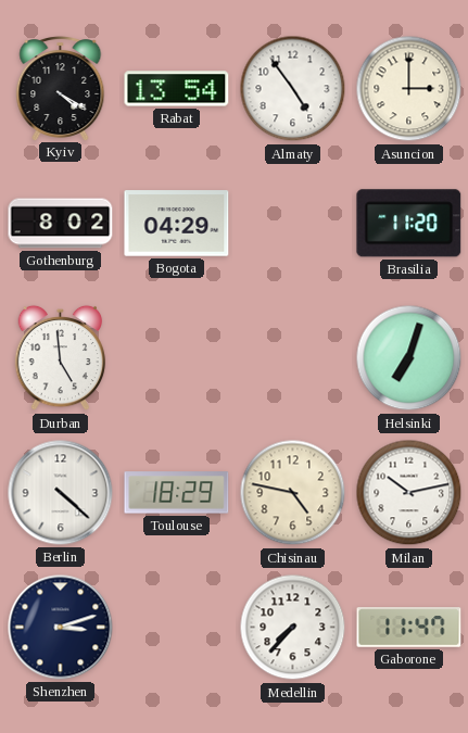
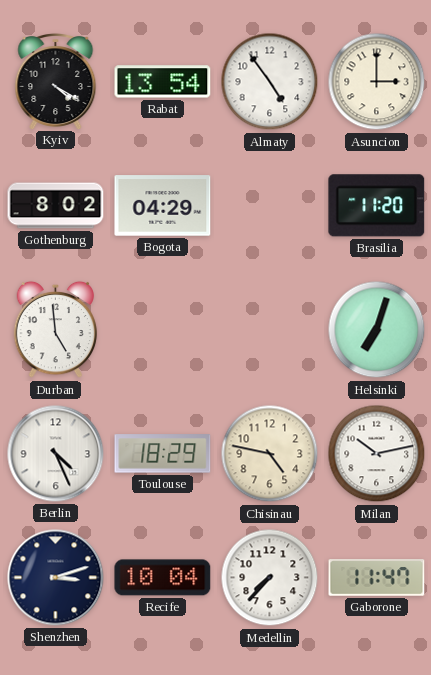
Berlin: 4:22 -> 4:26 (56, 454)
Recife: none -> 10:04 (163, 578)
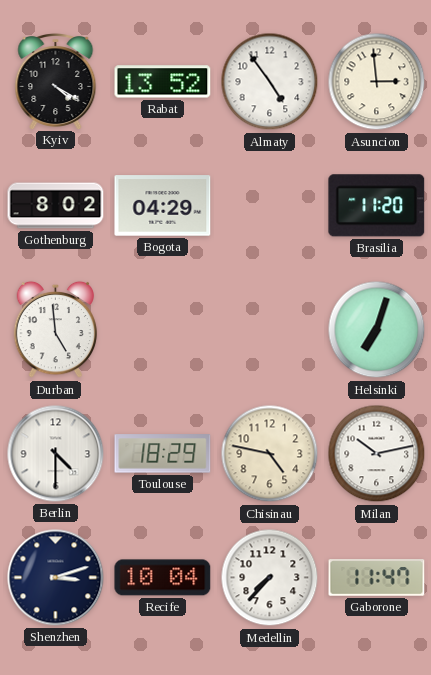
Rabat: 13:54 -> 13:52 (163, 82)
Asuncion: 3:00 -> 2:59 (377, 82)
Berlin: 4:26 -> 4:30 (56, 454)
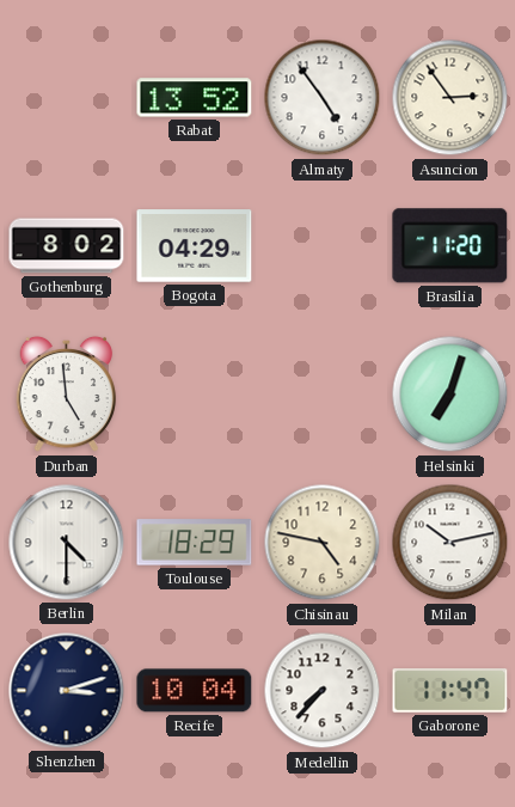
Kyiv: 4:20 -> none (56, 82)
Asuncion: 2:59 -> 2:54 (450, 98)
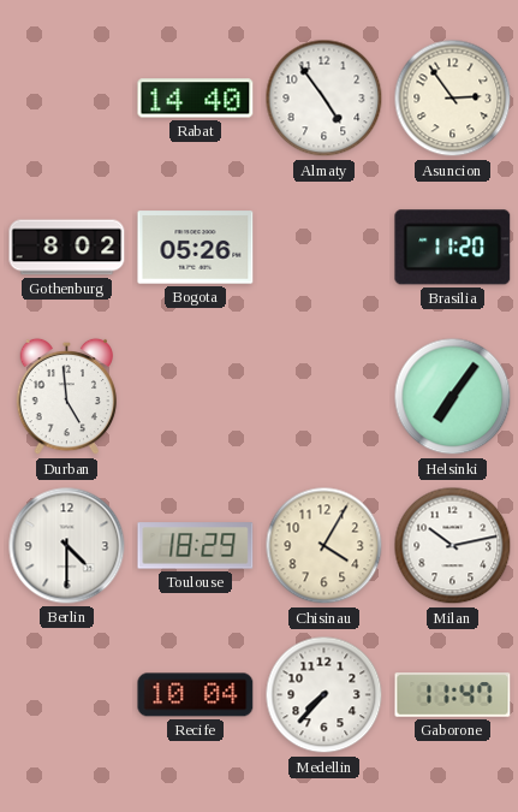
Rabat: 13:52 -> 14:40 (196, 99)
Bogota: 04:29 -> 05:26 (196, 248)
Helsinki: 7:03 -> 7:06 (453, 397)
Chisinau: 4:47 -> 4:05 (325, 546)
Shenzhen: 3:12 -> none (67, 691)
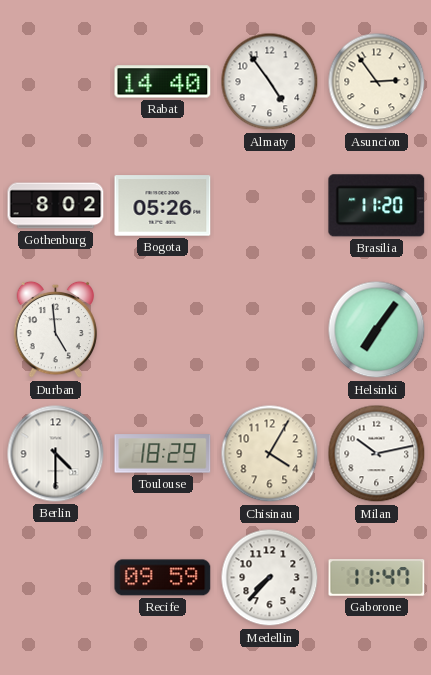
Recife: 10:04 -> 09:59 (163, 578)
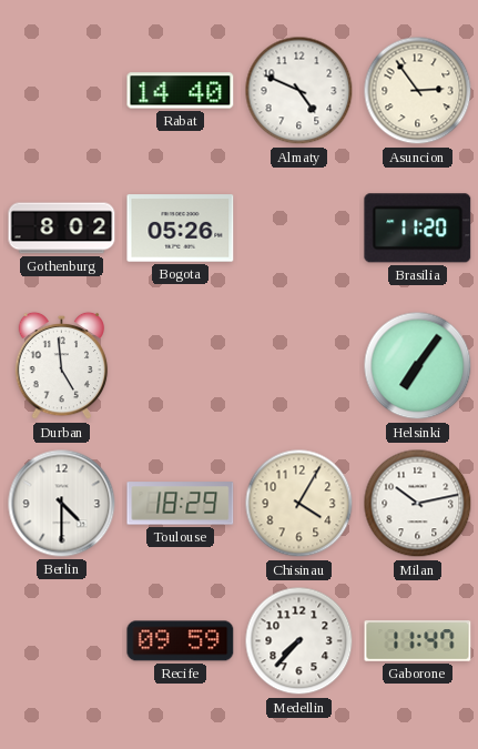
Almaty: 4:54 -> 4:49 (299, 91)
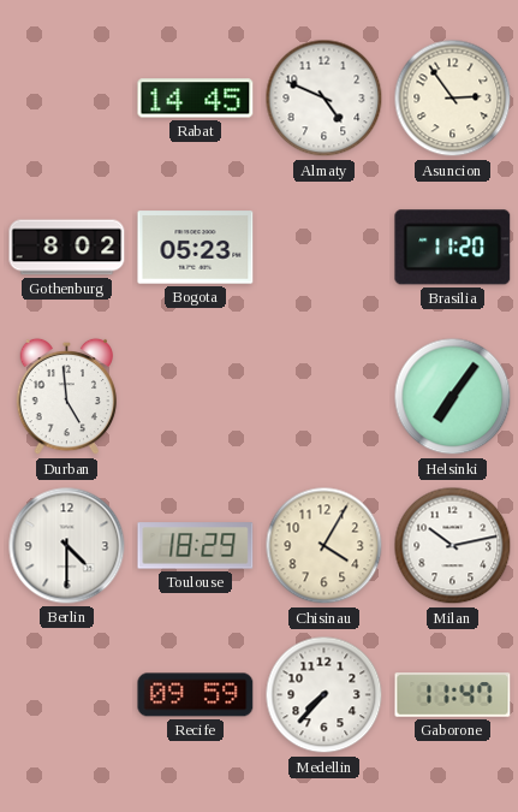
Rabat: 14:40 -> 14:45 (196, 99)
Bogota: 05:26 -> 05:23 (196, 248)
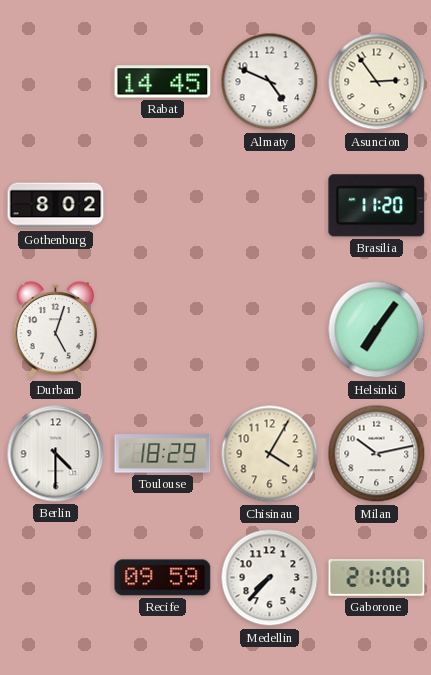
Bogota: 05:23 -> none (196, 248)
Durban: 4:59 -> 5:03 (56, 330)
Gaborone: 11:47 -> 21:00 (377, 578)
